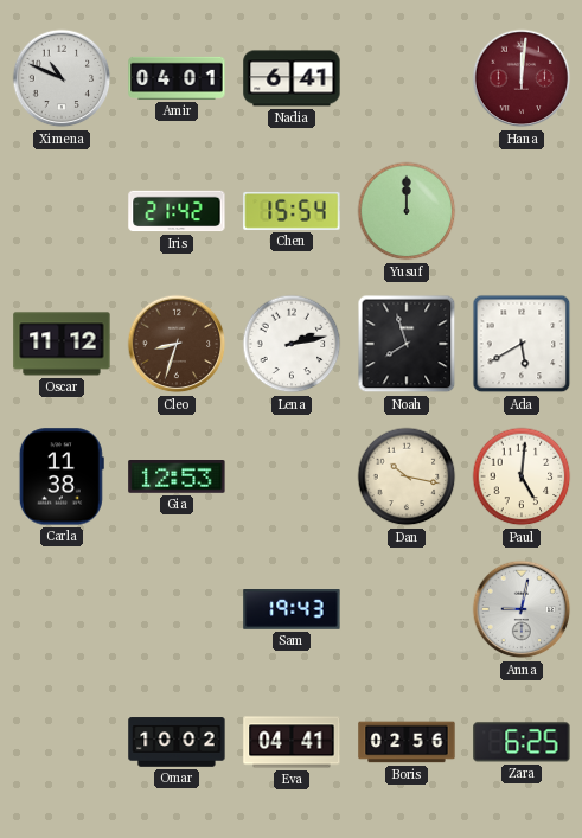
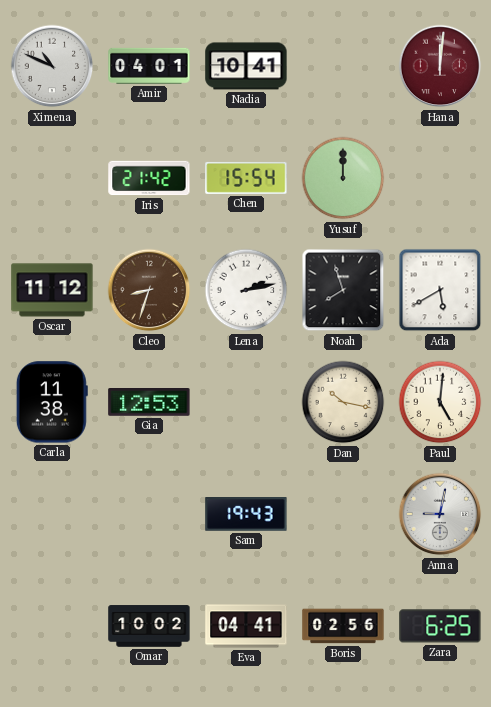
Nadia: 6:41 -> 10:41 (246, 66)
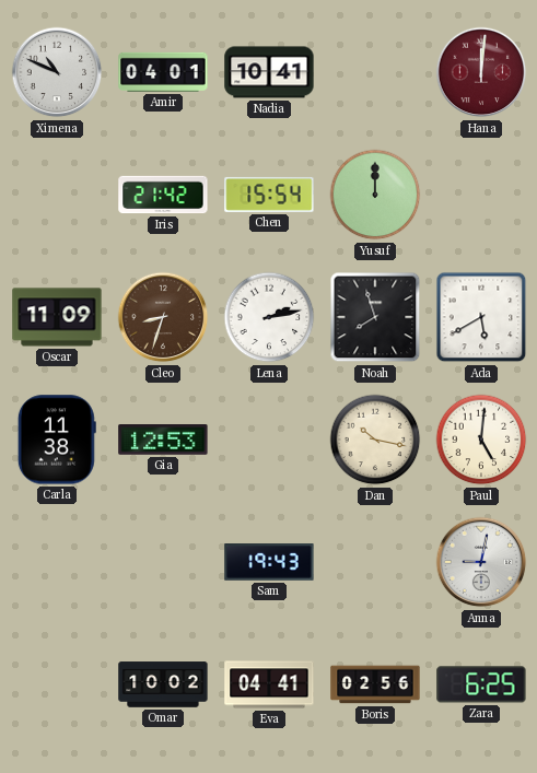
Oscar: 11:12 -> 11:09 (57, 317)
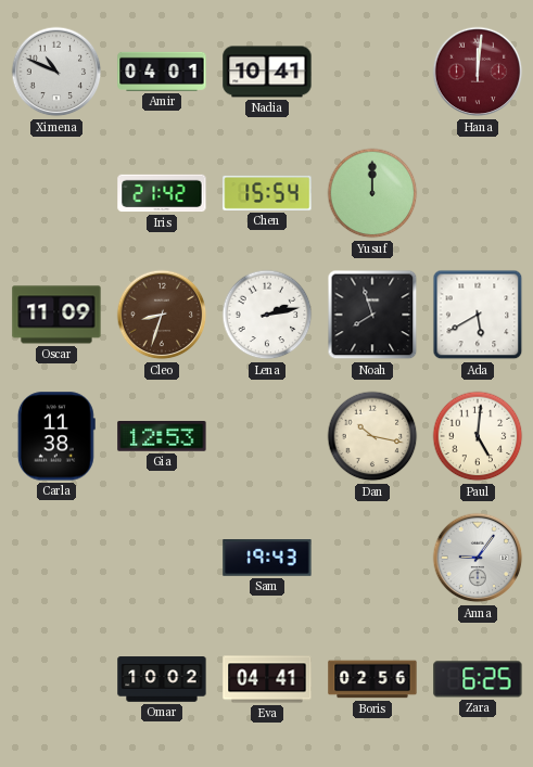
Anna: 9:02 -> 9:06 (478, 558)
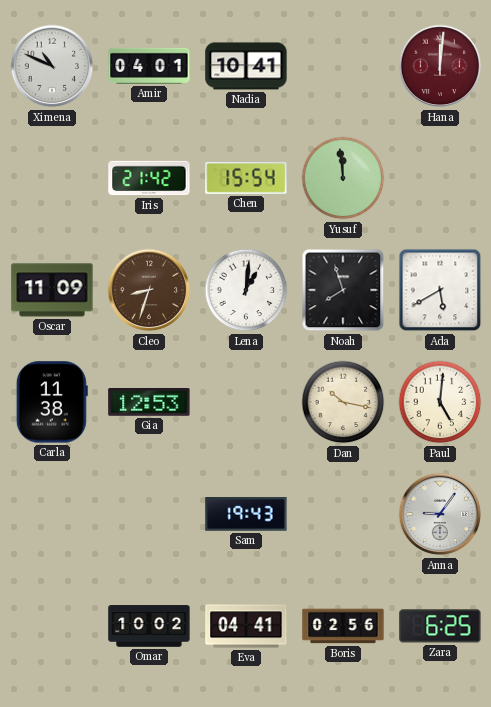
Yusuf: 12:00 -> 11:59 (343, 178)
Lena: 2:13 -> 1:01 (246, 290)
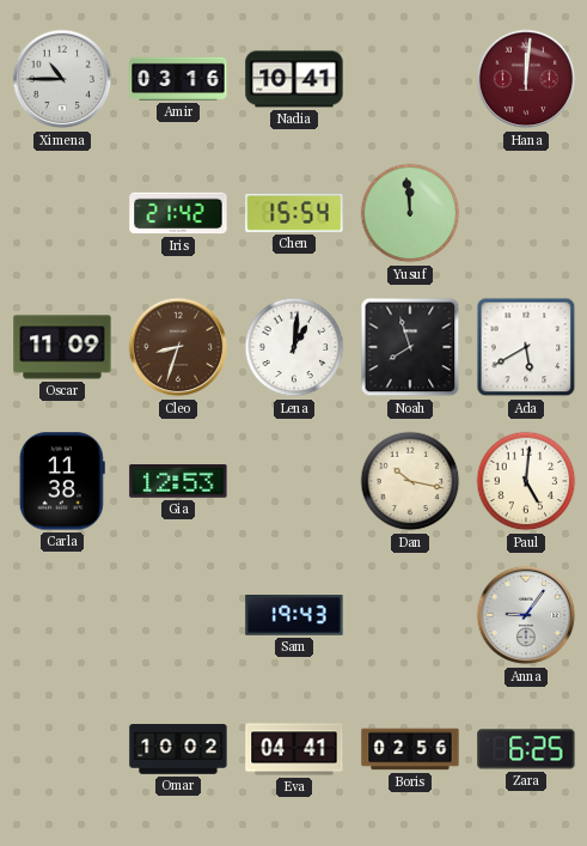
Ximena: 10:49 -> 10:45 (62, 79)
Amir: 04:01 -> 03:16 (178, 79)
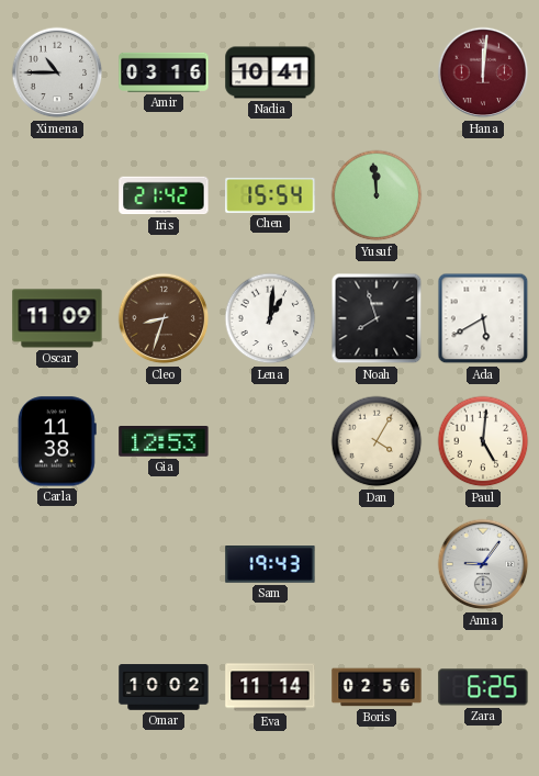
Dan: 10:17 -> 4:05 (377, 441)
Eva: 04:41 -> 11:14 (270, 687)
